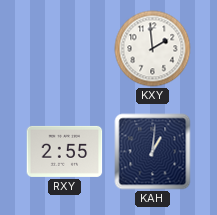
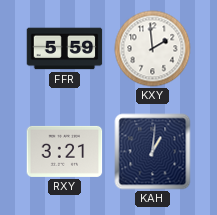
FFR: none -> 5:59 (65, 49)
RXY: 2:55 -> 3:21 (65, 151)
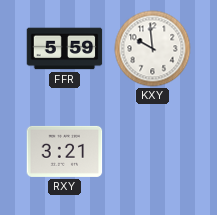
KXY: 1:59 -> 9:59 (153, 49)
KAH: 1:01 -> none (153, 152)
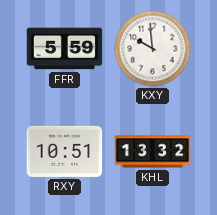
RXY: 3:21 -> 10:51 (65, 151)
KHL: none -> 13:32 (153, 152)
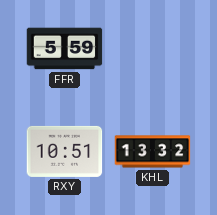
KXY: 9:59 -> none (153, 49)
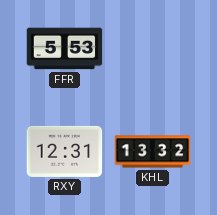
FFR: 5:59 -> 5:53 (65, 49)
RXY: 10:51 -> 12:31 (65, 151)
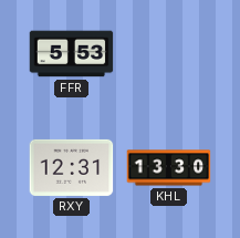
KHL: 13:32 -> 13:30 (169, 168)
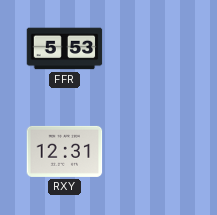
KHL: 13:30 -> none (169, 168)
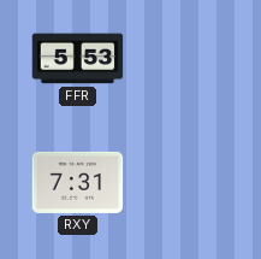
RXY: 12:31 -> 7:31 (78, 182)
